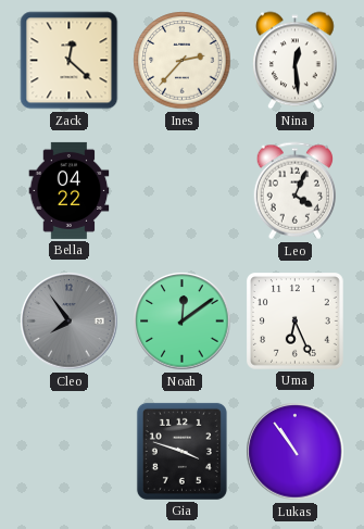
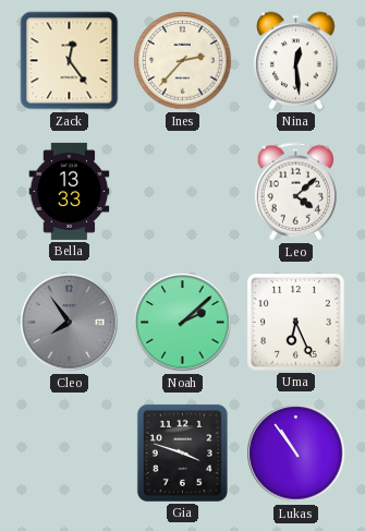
Zack: 12:22 -> 12:24 (70, 61)
Bella: 04:22 -> 13:33 (70, 191)
Leo: 4:04 -> 4:08 (296, 192)
Noah: 12:09 -> 2:08 (183, 323)
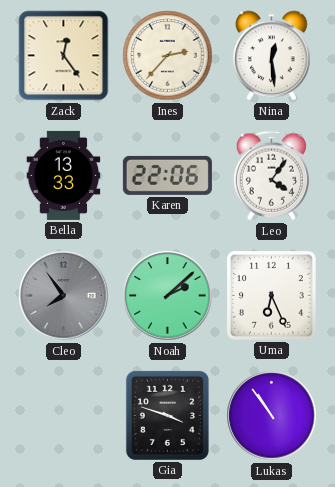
Karen: none -> 22:06 (167, 175)
Leo: 4:08 -> 4:06 (272, 176)
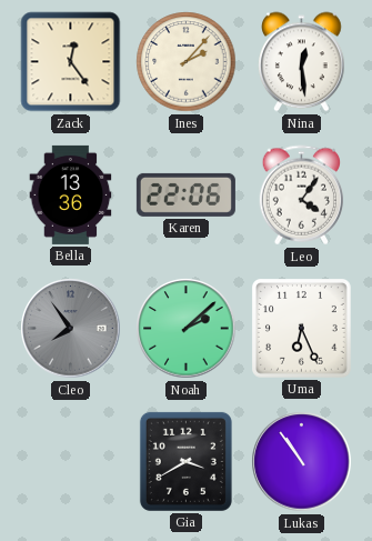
Ines: 2:37 -> 2:07 (187, 62)
Bella: 13:33 -> 13:36 (71, 194)
Gia: 3:48 -> 3:40 (185, 461)
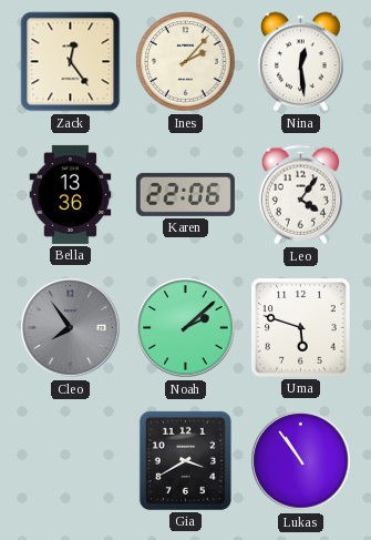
Uma: 6:26 -> 5:48 (301, 328)
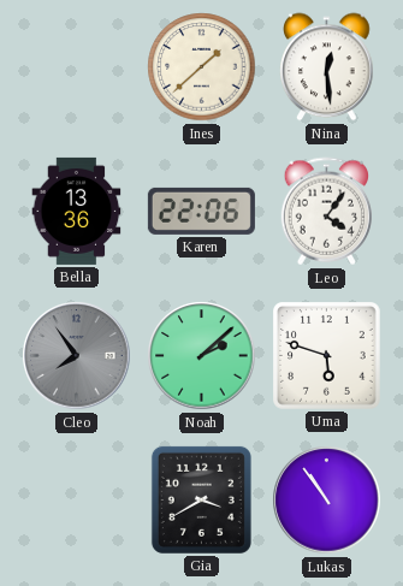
Zack: 12:24 -> none (71, 62)
Ines: 2:07 -> 1:38 (202, 67)
